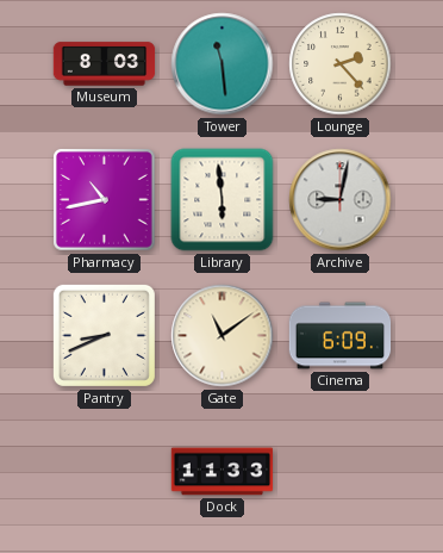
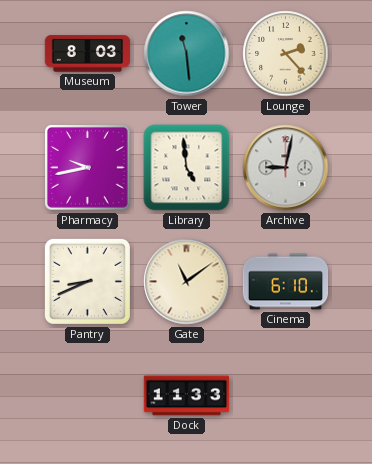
Pharmacy: 10:43 -> 9:43 (88, 168)
Library: 5:59 -> 4:59 (187, 168)
Cinema: 6:09 -> 6:10 (286, 282)
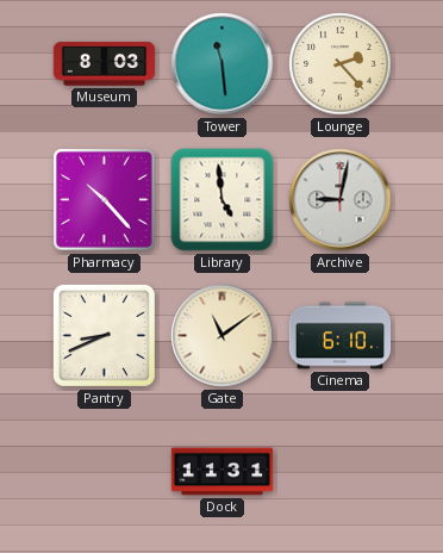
Pharmacy: 9:43 -> 10:23 (105, 200)
Dock: 11:33 -> 11:31 (223, 472)
